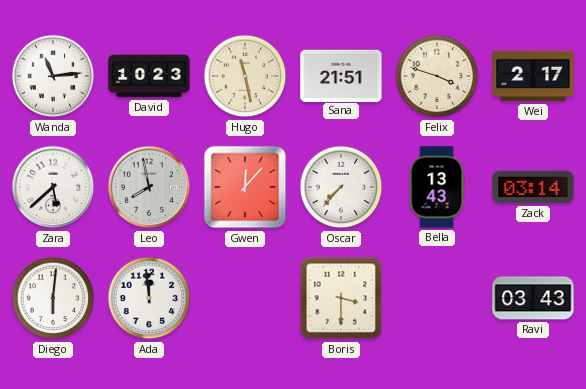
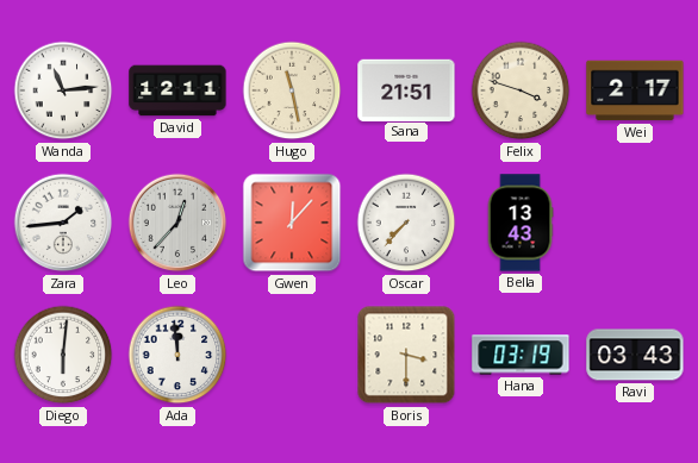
David: 10:23 -> 12:11 (177, 90)
Zara: 5:38 -> 1:44 (63, 223)
Leo: 7:58 -> 12:37 (177, 223)
Zack: 03:14 -> none (533, 187)
Hana: none -> 03:19 (521, 355)
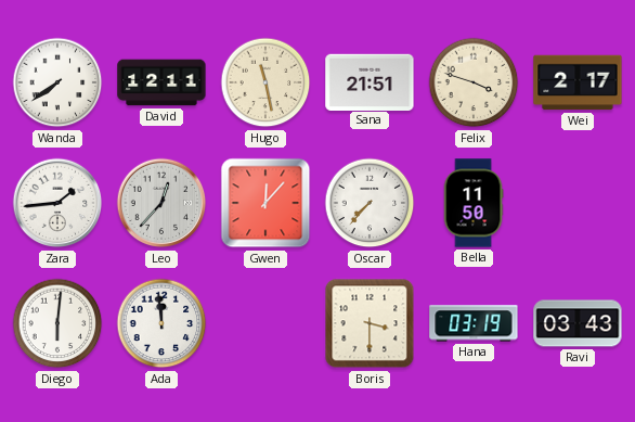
Wanda: 11:14 -> 7:39 (57, 82)
Bella: 13:43 -> 11:50 (474, 203)
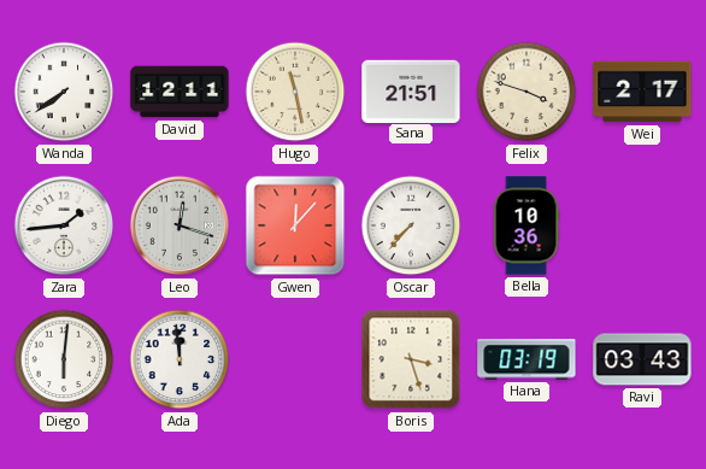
Leo: 12:37 -> 12:18 (180, 225)
Bella: 11:50 -> 10:36 (526, 225)
Boris: 3:30 -> 3:27 (411, 359)
